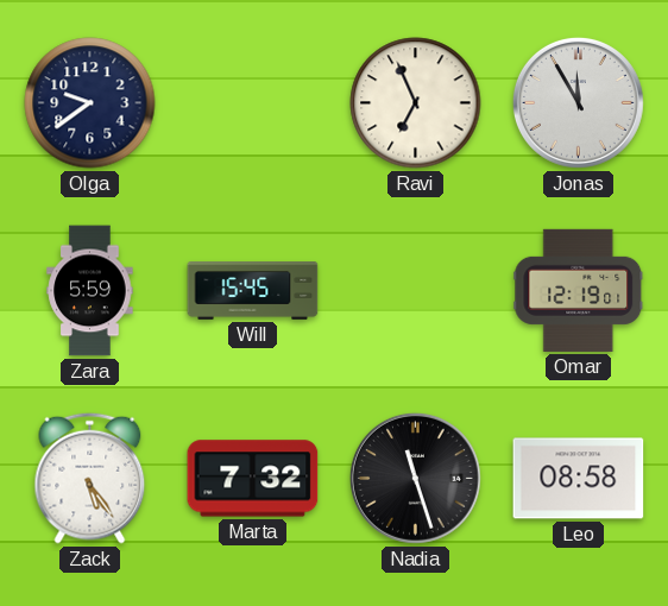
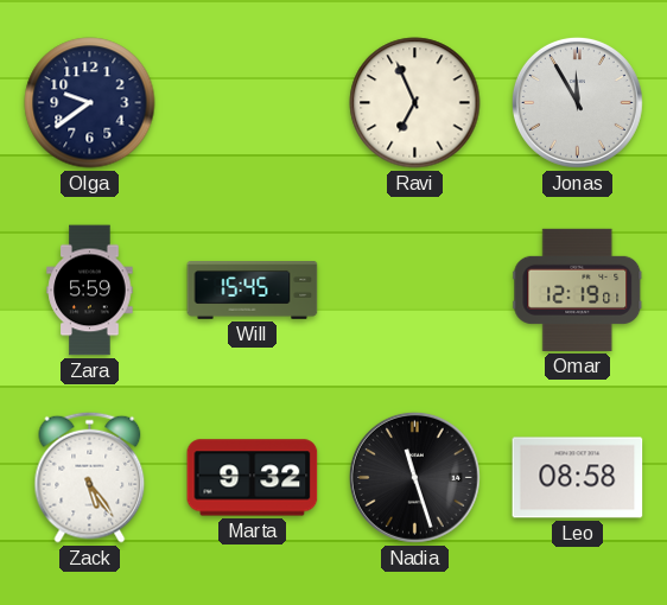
Marta: 7:32 -> 9:32 (253, 478)
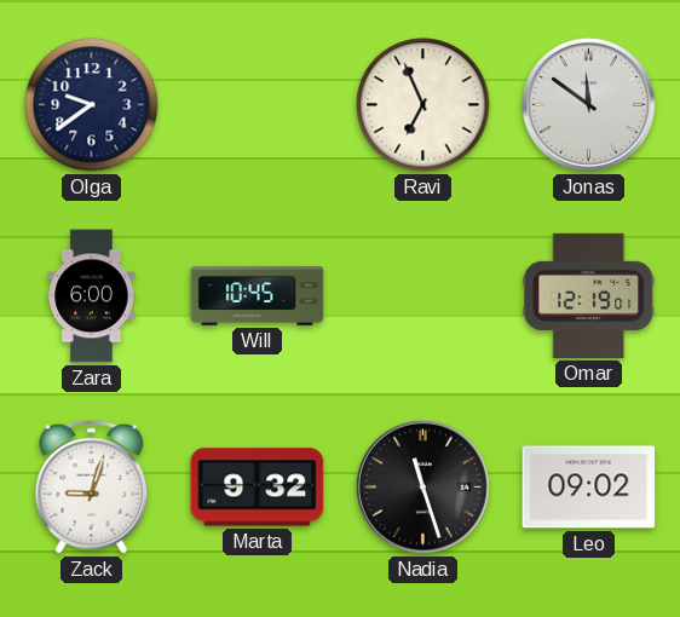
Jonas: 11:55 -> 11:51 (588, 104)
Zara: 5:59 -> 6:00 (92, 296)
Will: 15:45 -> 10:45 (258, 296)
Zack: 5:24 -> 9:03 (92, 486)
Leo: 08:58 -> 09:02 (589, 488)
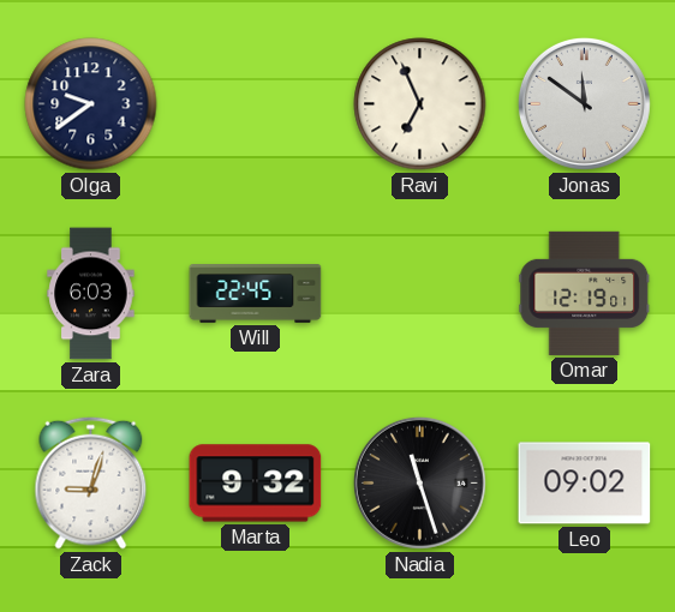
Zara: 6:00 -> 6:03 (91, 294)
Will: 10:45 -> 22:45 (256, 294)
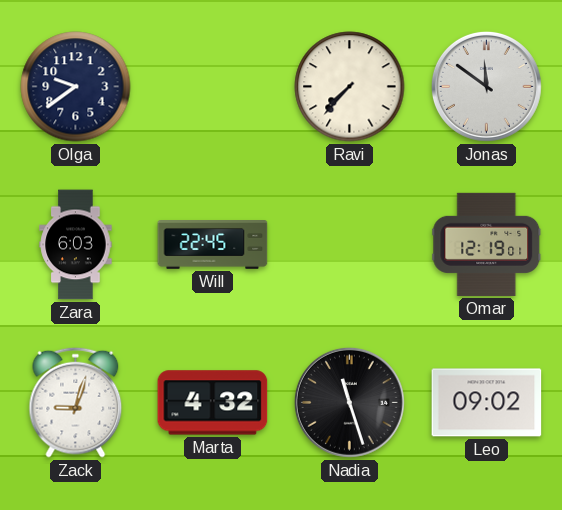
Ravi: 6:56 -> 7:37 (350, 87)
Marta: 9:32 -> 4:32 (213, 403)
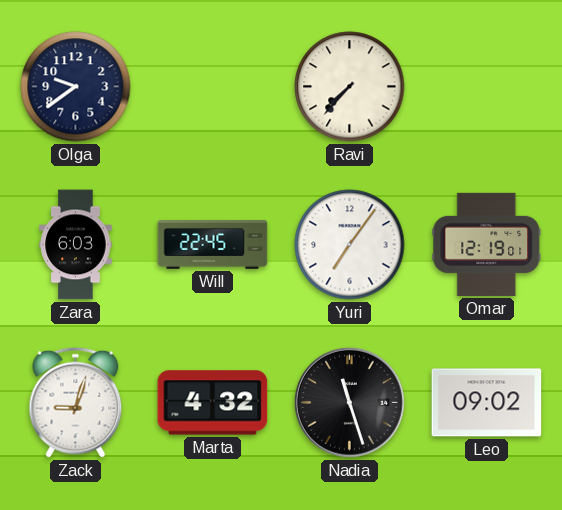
Jonas: 11:51 -> none (486, 86)
Yuri: none -> 7:06 (350, 245)
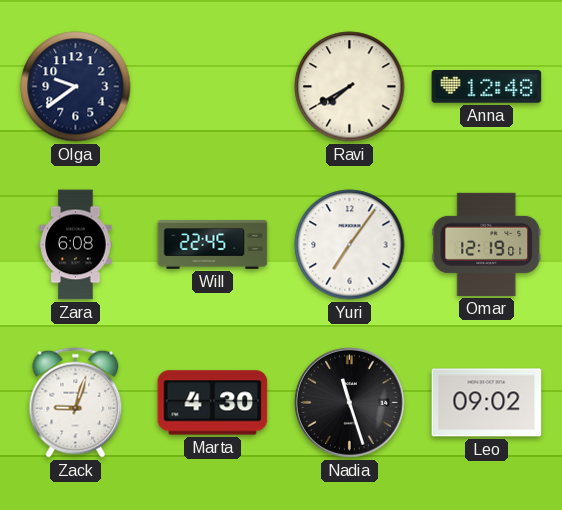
Ravi: 7:37 -> 7:40 (350, 87)
Anna: none -> 12:48 (487, 87)
Zara: 6:03 -> 6:08 (76, 245)
Marta: 4:32 -> 4:30 (213, 403)
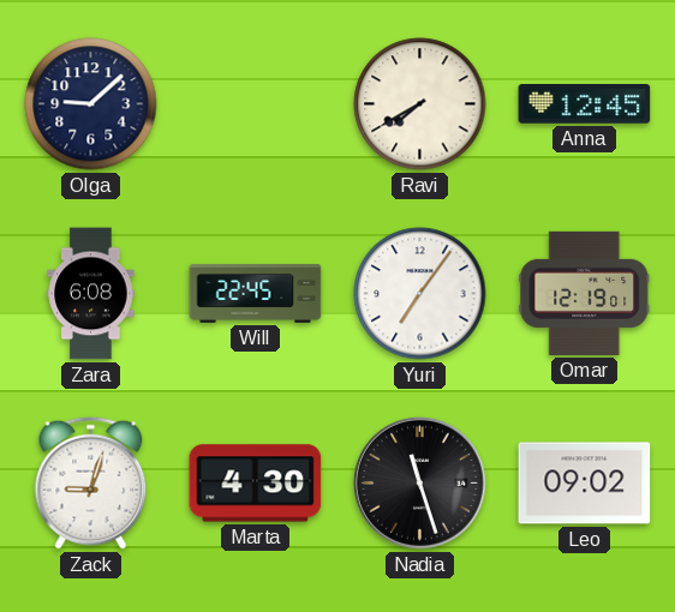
Olga: 9:39 -> 9:08 (91, 104)
Anna: 12:48 -> 12:45 (585, 104)
